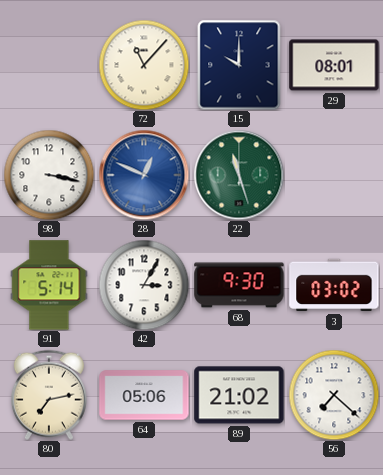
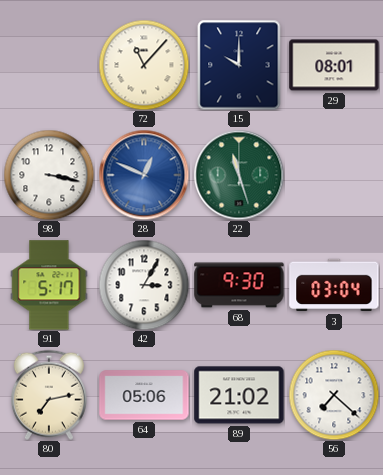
91: 5:14 -> 5:17 (49, 285)
3: 03:02 -> 03:04 (334, 285)
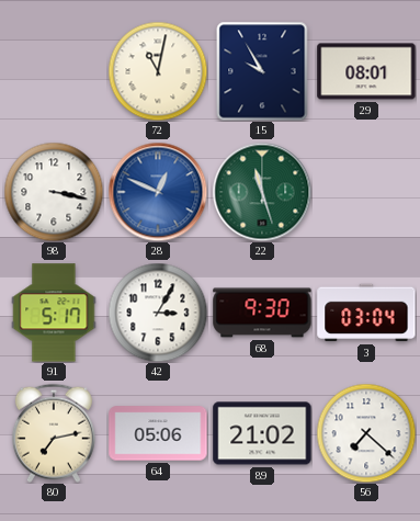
72: 11:07 -> 11:02 (158, 71)
15: 10:00 -> 9:55 (262, 71)
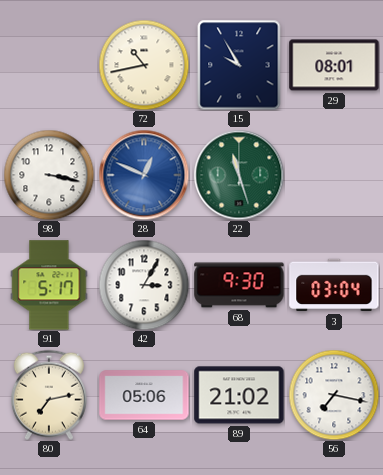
72: 11:02 -> 10:43 (144, 65)
56: 7:22 -> 7:17 (334, 395)
